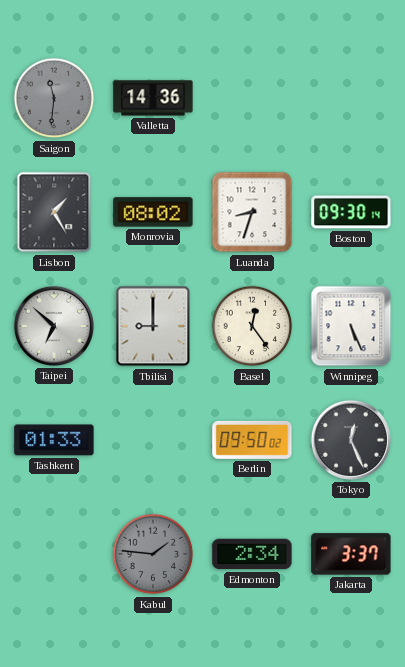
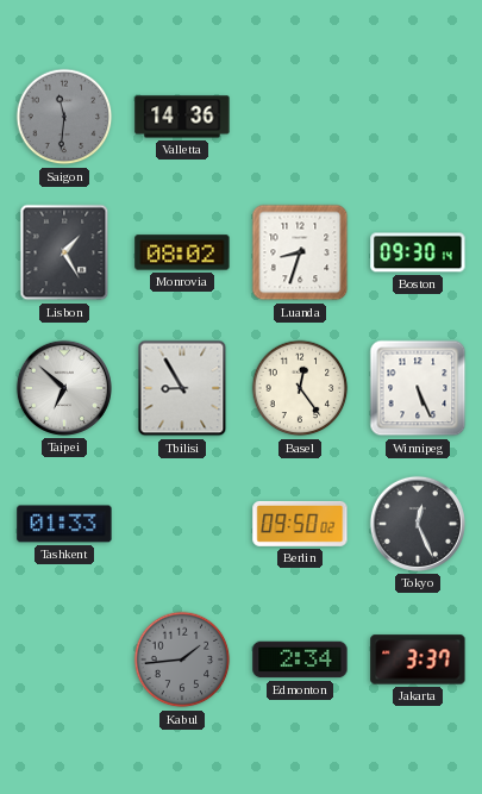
Tbilisi: 9:00 -> 8:55 (182, 388)
Kabul: 1:46 -> 1:44 (182, 659)
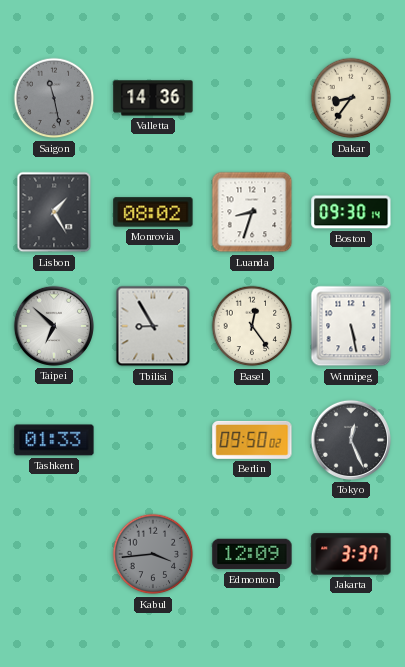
Saigon: 11:31 -> 11:28 (54, 98)
Dakar: none -> 8:36 (351, 98)
Winnipeg: 5:26 -> 5:28 (351, 326)
Kabul: 1:44 -> 3:44 (153, 554)
Edmonton: 2:34 -> 12:09 (252, 554)
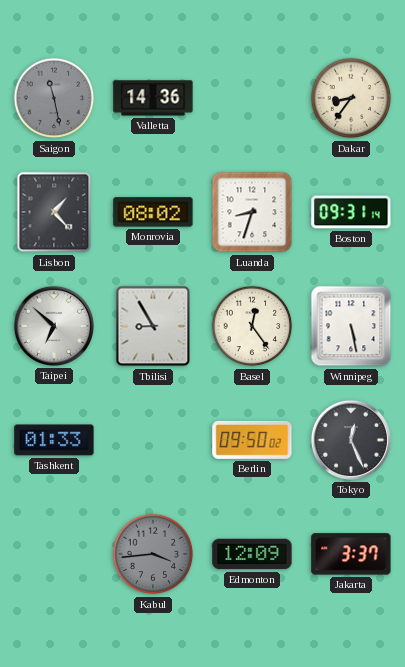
Lisbon: 1:25 -> 1:23 (54, 212)
Boston: 09:30 -> 09:31 (351, 212)
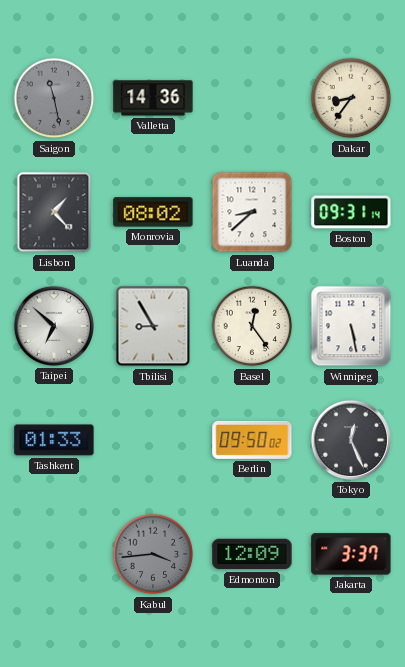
Luanda: 8:33 -> 8:38 (252, 212)
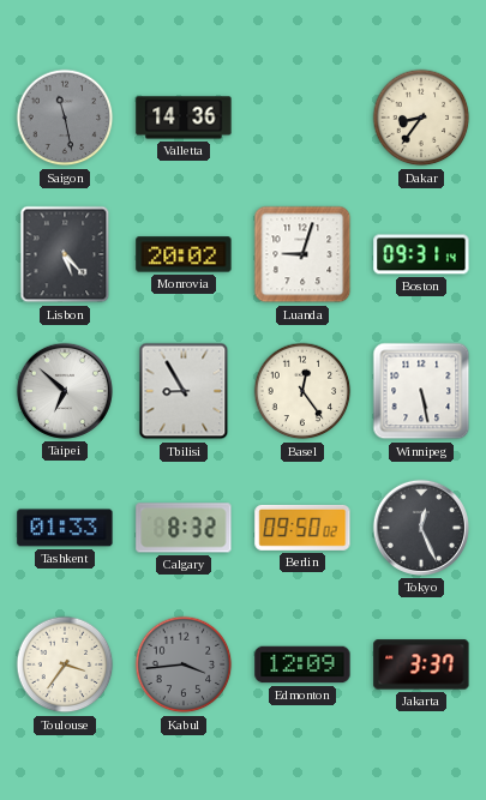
Lisbon: 1:23 -> 5:23 (65, 254)
Monrovia: 08:02 -> 20:02 (184, 254)
Luanda: 8:38 -> 9:03 (302, 254)
Calgary: none -> 8:32 (184, 528)
Toulouse: none -> 3:36 (65, 664)
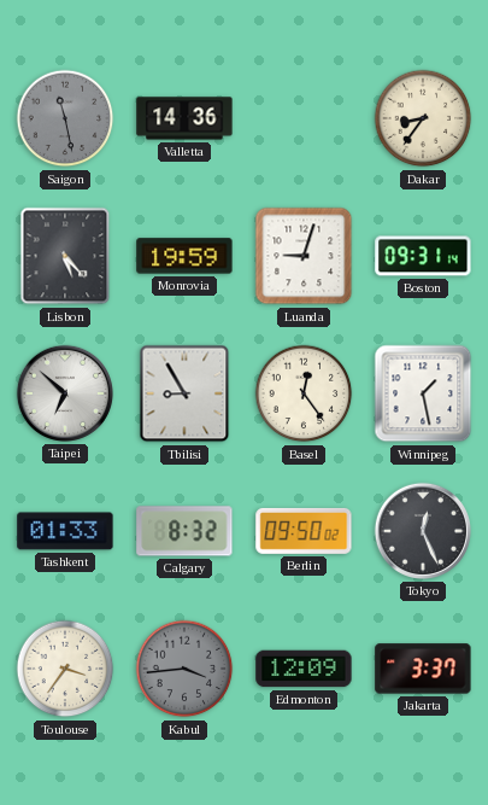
Monrovia: 20:02 -> 19:59 (184, 256)
Winnipeg: 5:28 -> 1:28 (423, 393)
